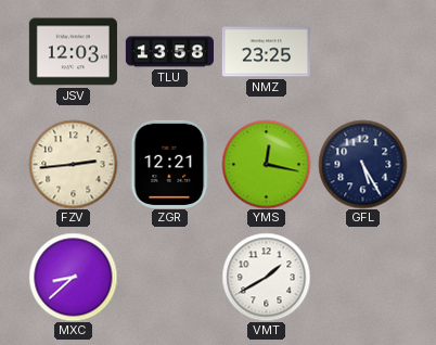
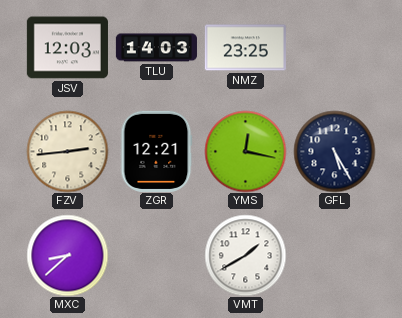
TLU: 13:58 -> 14:03 (156, 48)
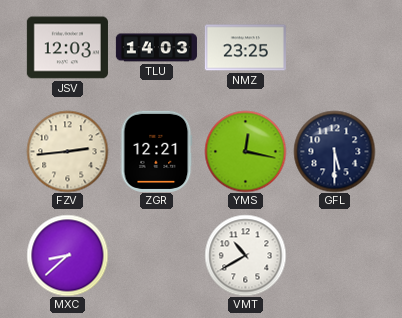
GFL: 5:25 -> 5:30 (334, 151)
VMT: 1:40 -> 10:40 (245, 255)
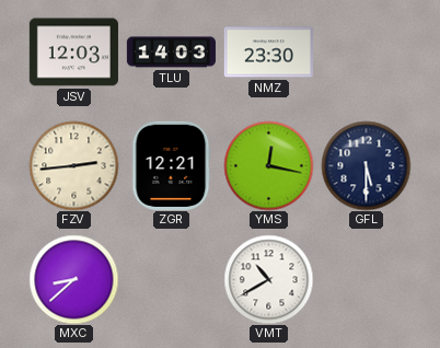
NMZ: 23:25 -> 23:30 (268, 53)
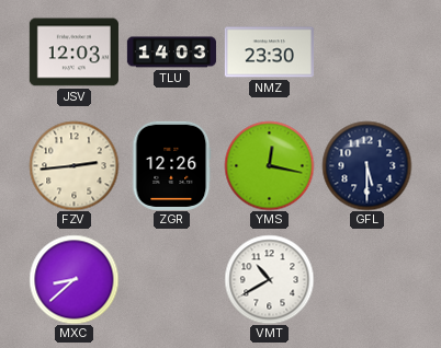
ZGR: 12:21 -> 12:26 (172, 165)
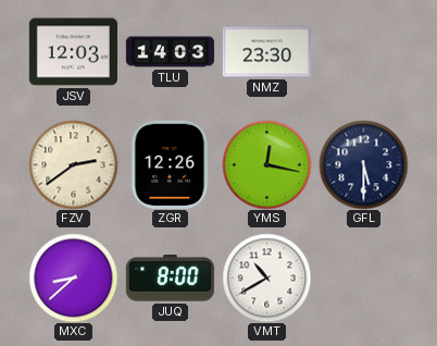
FZV: 2:44 -> 2:39 (73, 164)
JUQ: none -> 8:00 (170, 279)
